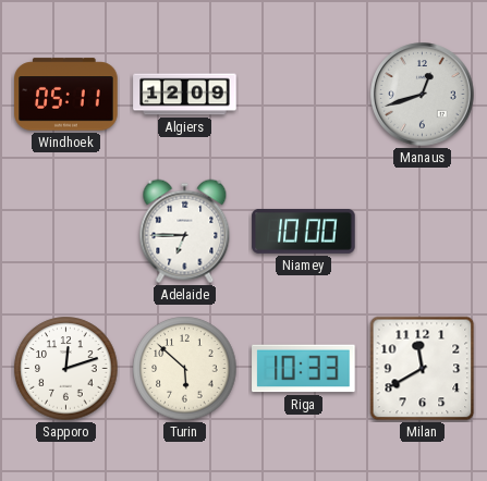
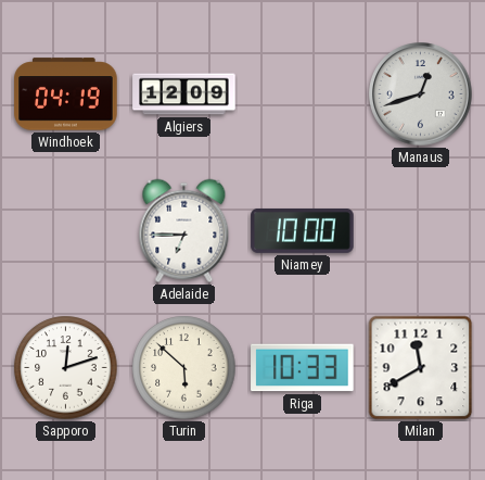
Windhoek: 05:11 -> 04:19 (66, 94)
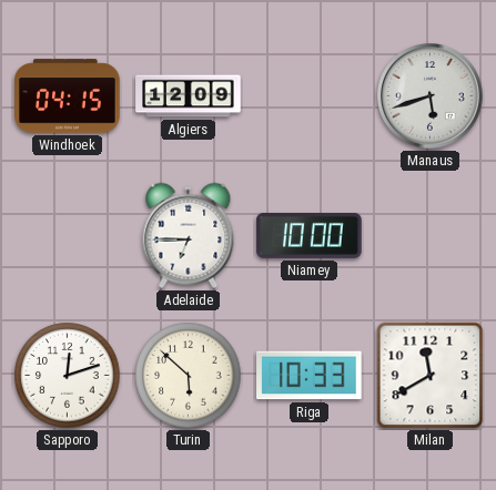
Windhoek: 04:19 -> 04:15 (68, 96)
Manaus: 12:42 -> 5:42 (431, 96)
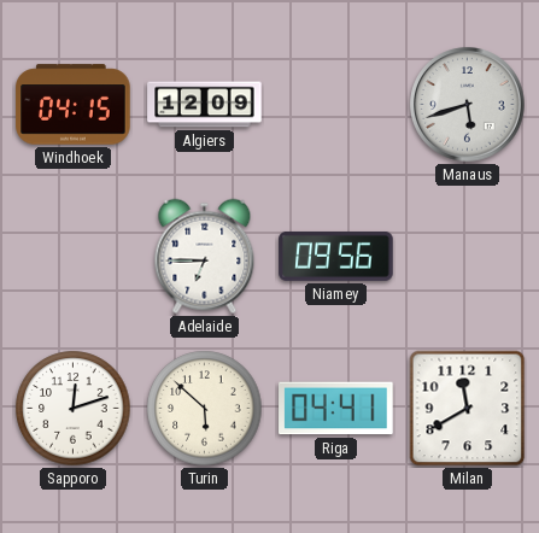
Niamey: 10:00 -> 09:56 (336, 256)
Riga: 10:33 -> 04:41 (336, 409)
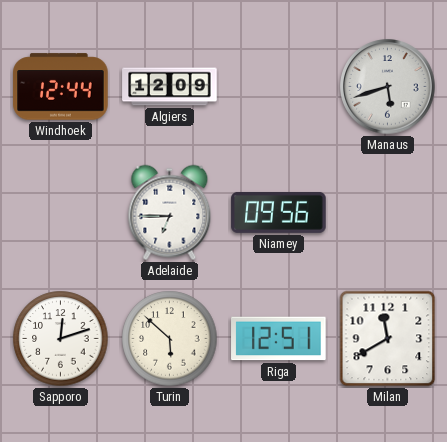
Windhoek: 04:15 -> 12:44 (61, 87)
Riga: 04:41 -> 12:51 (279, 339)
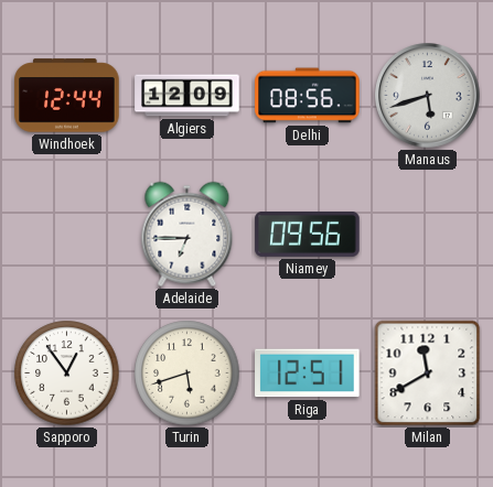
Delhi: none -> 08:56 (308, 96)
Sapporo: 12:12 -> 12:54 (67, 374)
Turin: 5:52 -> 5:42 (187, 374)
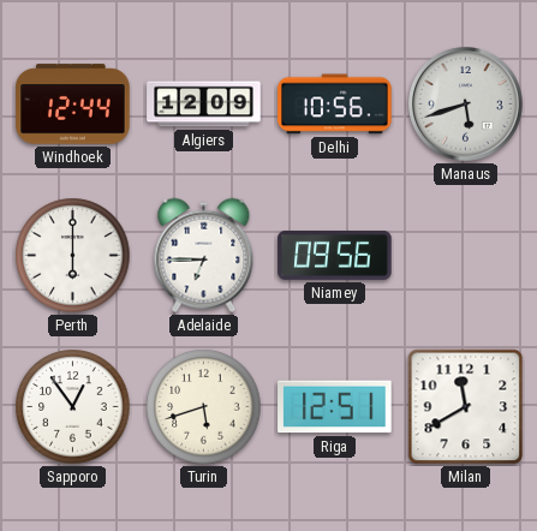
Delhi: 08:56 -> 10:56 (335, 105)
Perth: none -> 6:00 (73, 256)
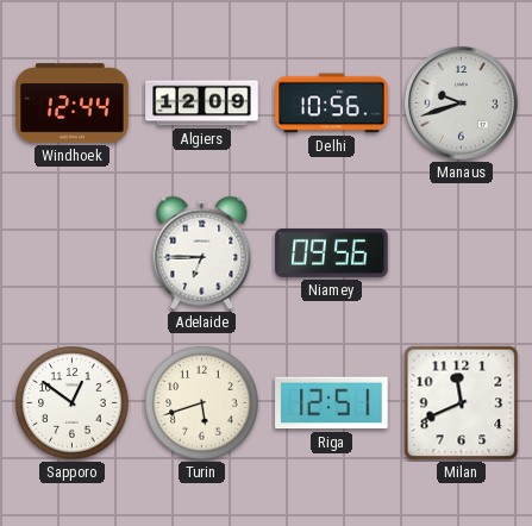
Manaus: 5:42 -> 9:42 (462, 104)
Perth: 6:00 -> none (73, 256)
Sapporo: 12:54 -> 12:51 (73, 403)
Milan: 11:40 -> 11:41 (462, 403)
